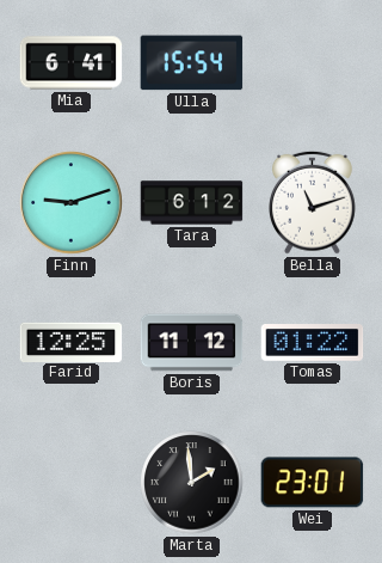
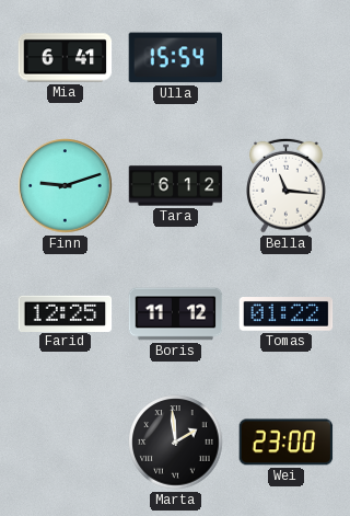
Bella: 11:12 -> 11:16 (287, 185)
Wei: 23:01 -> 23:00 (287, 443)
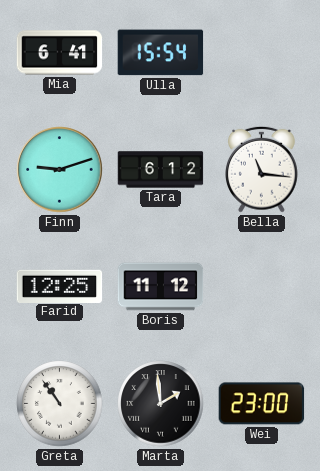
Tomas: 01:22 -> none (287, 314)
Greta: none -> 10:54 (60, 404)
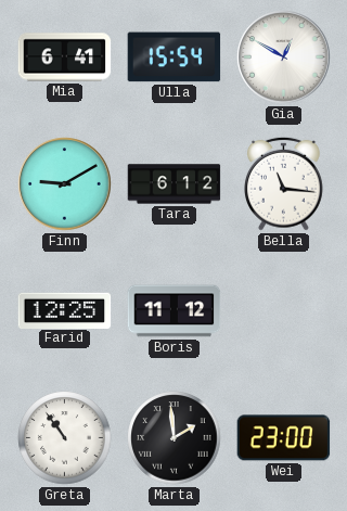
Gia: none -> 12:50 (284, 58)
Finn: 9:12 -> 9:10 (65, 184)
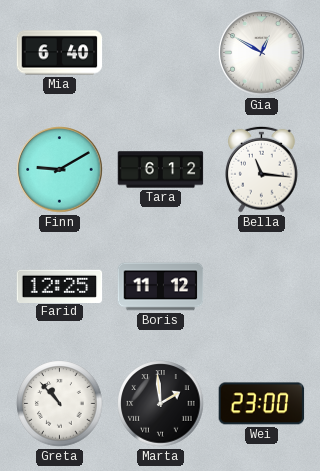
Mia: 6:41 -> 6:40 (60, 53)
Ulla: 15:54 -> none (175, 58)
Greta: 10:54 -> 10:53 (60, 404)
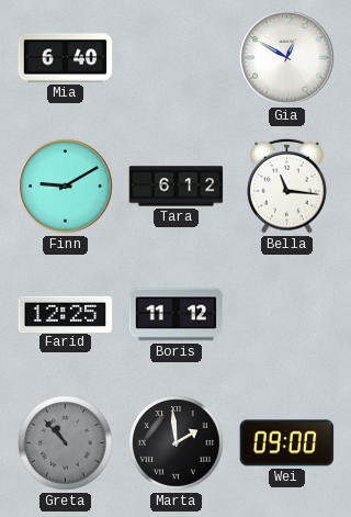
Greta dial: white -> grey (66, 443)
Wei: 23:00 -> 09:00 (287, 443)
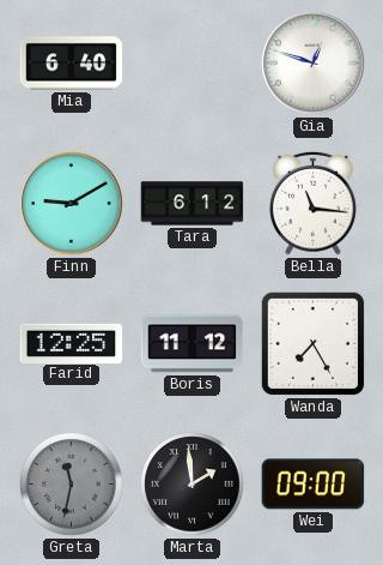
Gia: 12:50 -> 12:48 (314, 64)
Wanda: none -> 7:25 (312, 343)
Greta: 10:53 -> 11:32 (72, 485)
